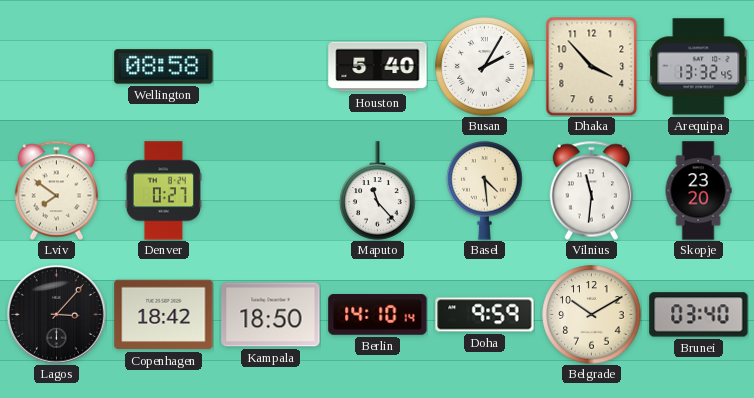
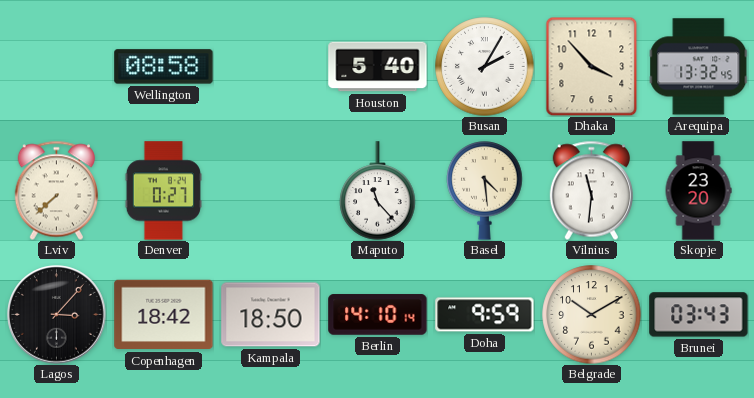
Lviv: 7:51 -> 7:38 (56, 190)
Brunei: 03:40 -> 03:43 (699, 315)
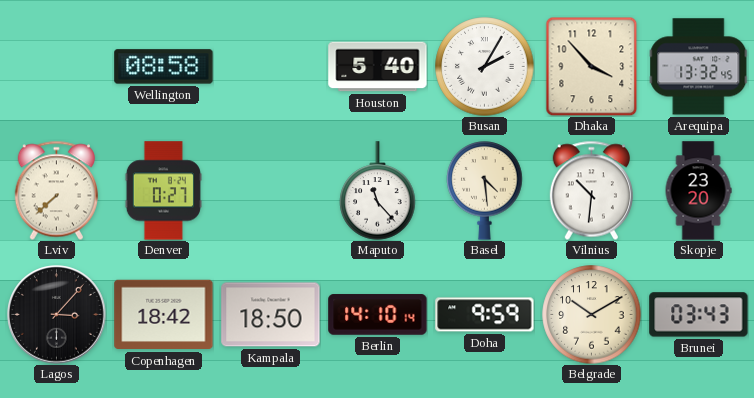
Vilnius: 11:31 -> 10:31 (591, 190)
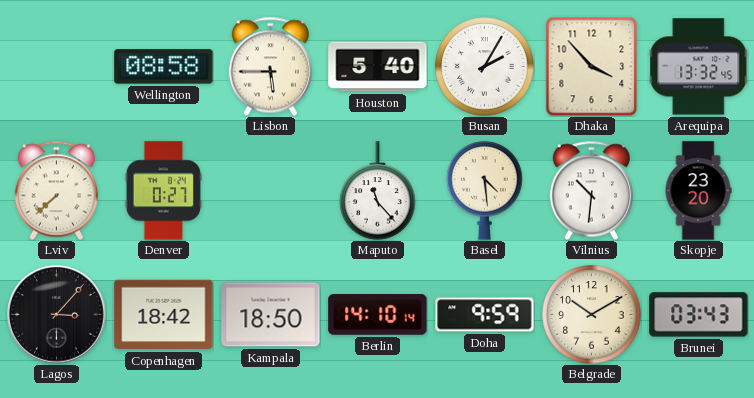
Lisbon: none -> 5:45 (270, 66)
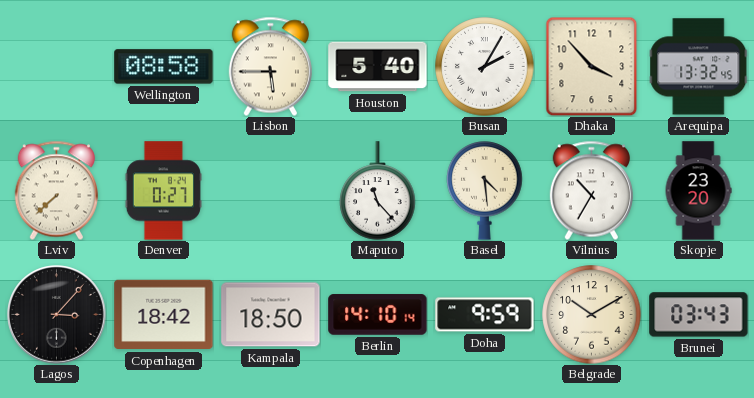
Vilnius: 10:31 -> 10:35 (591, 190)
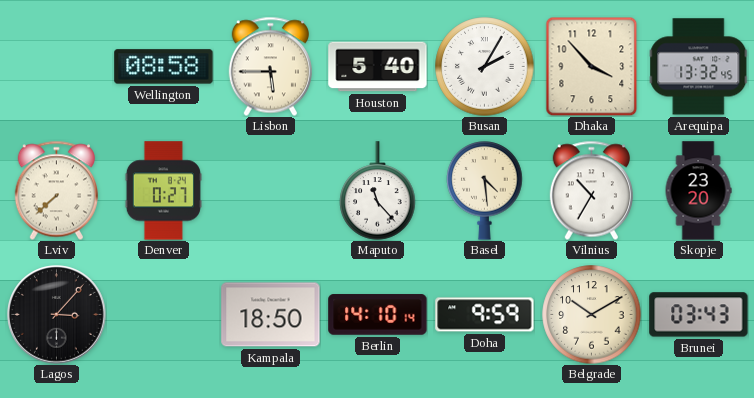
Copenhagen: 18:42 -> none (164, 315)
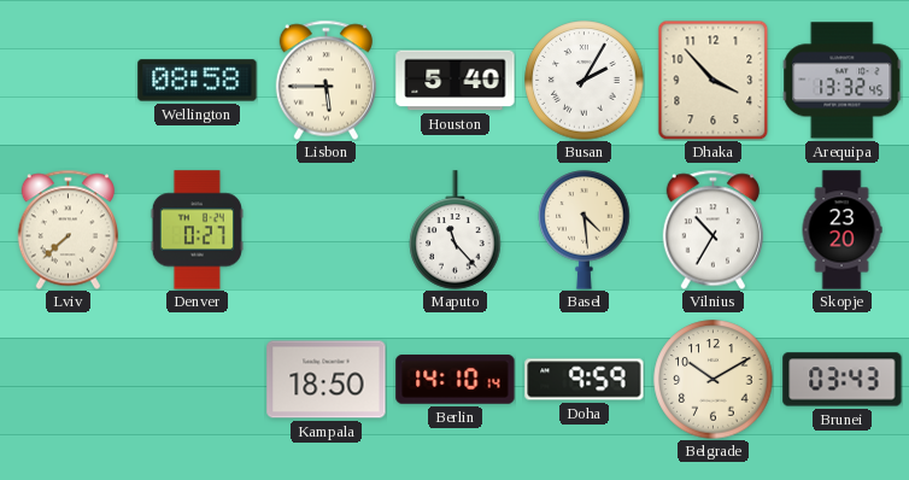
Lagos: 3:07 -> none (57, 315)
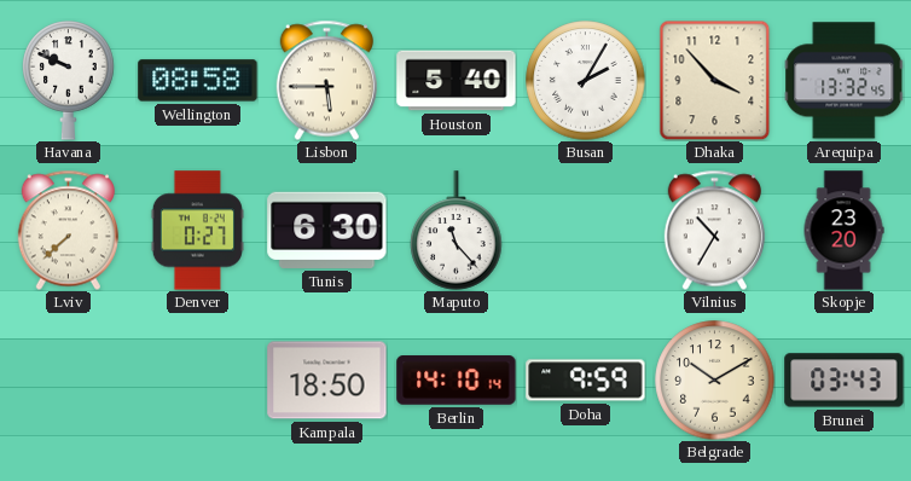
Havana: none -> 9:49 (69, 81)
Tunis: none -> 6:30 (327, 230)
Basel: 4:29 -> none (585, 230)
